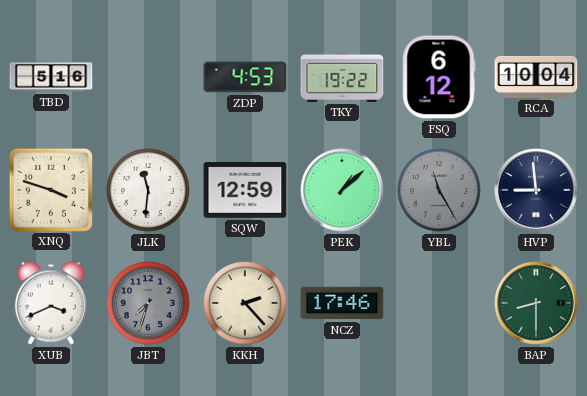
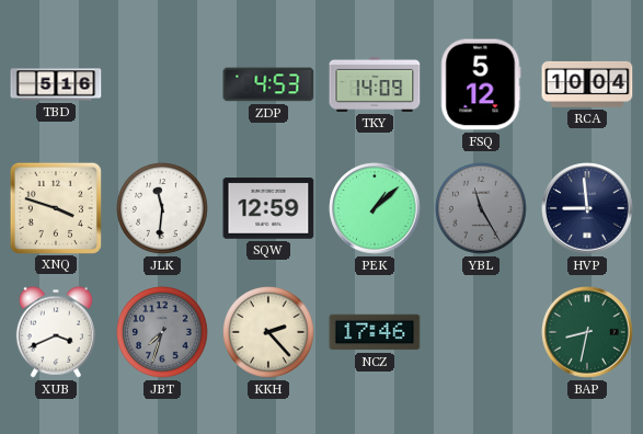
TKY: 19:22 -> 14:09 (375, 84)
FSQ: 6:12 -> 5:12 (481, 84)
BAP: 8:30 -> 8:32 (587, 332)
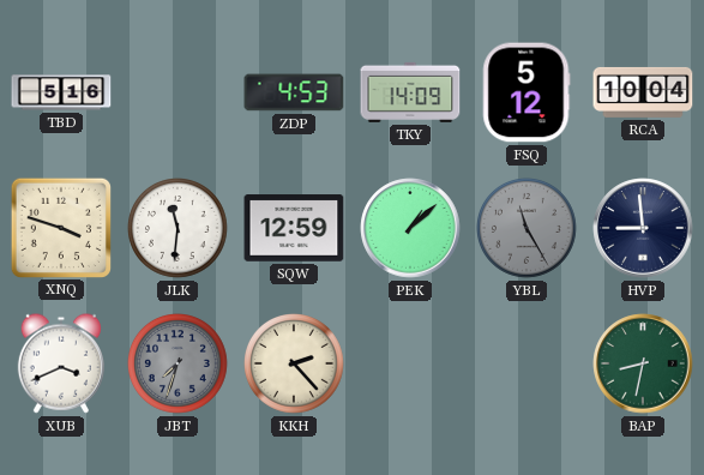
NCZ: 17:46 -> none (375, 332)
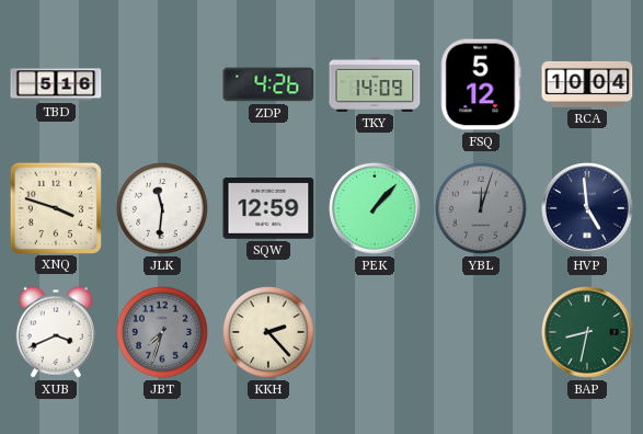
ZDP: 4:53 -> 4:26 (268, 84)
PEK: 1:08 -> 1:07 (375, 208)
YBL: 11:25 -> 12:03 (482, 209)
HVP: 8:59 -> 4:59 (587, 208)
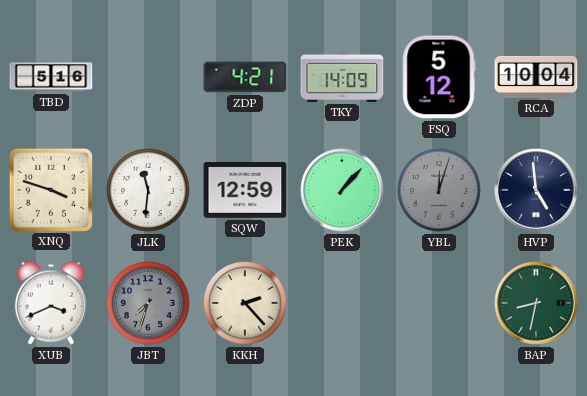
ZDP: 4:26 -> 4:21 (245, 77)
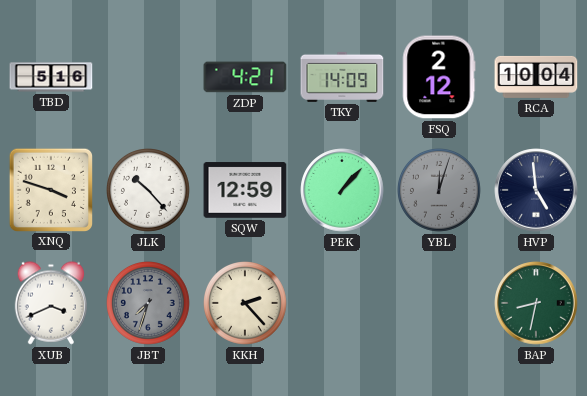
FSQ: 5:12 -> 2:12 (439, 77)
JLK: 11:31 -> 10:23 (149, 191)
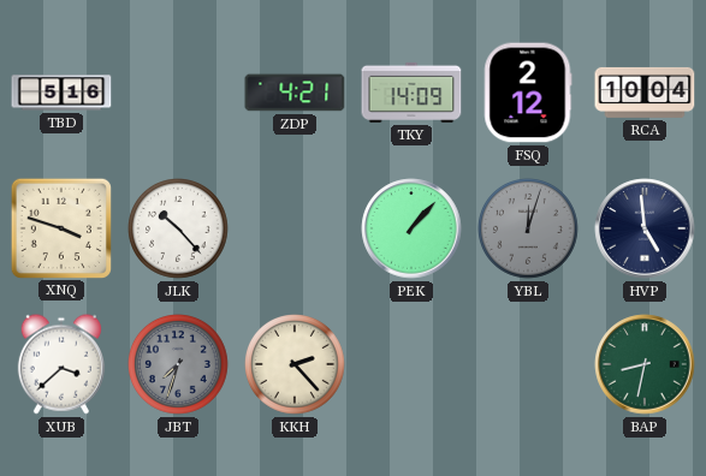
SQW: 12:59 -> none (245, 190)
XUB: 3:41 -> 3:38 (60, 364)
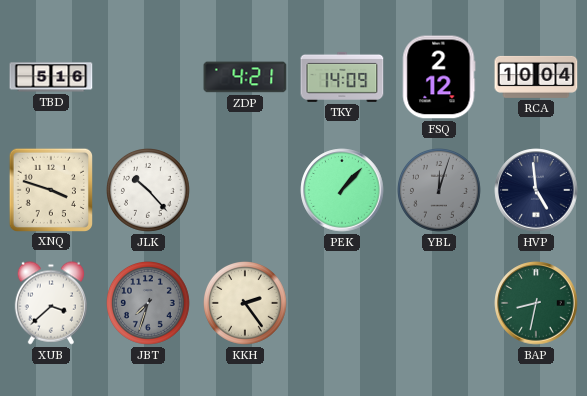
KKH: 2:23 -> 2:24 (246, 304)
